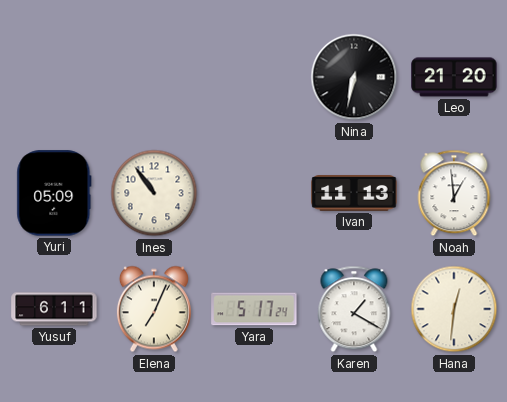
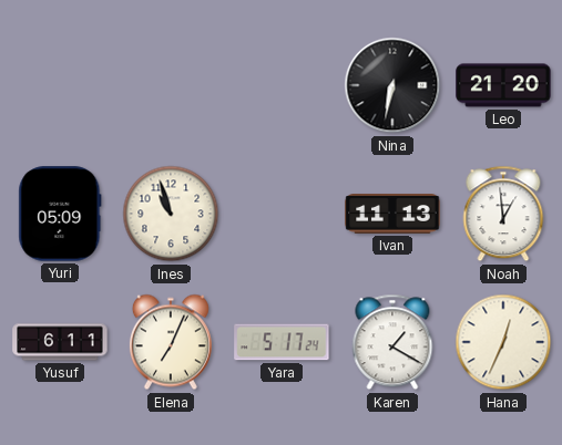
Ines: 10:54 -> 10:57 (171, 214)
Hana: 12:31 -> 12:34 (503, 342)
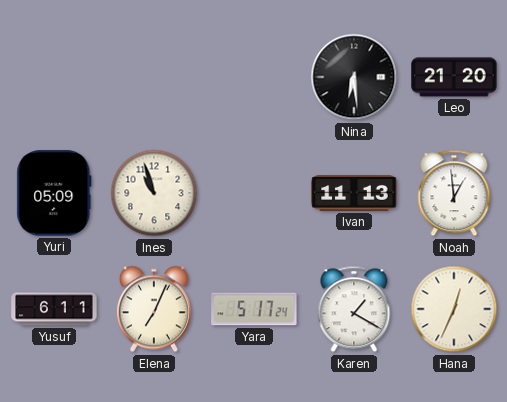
Nina: 6:32 -> 6:29 (354, 77)
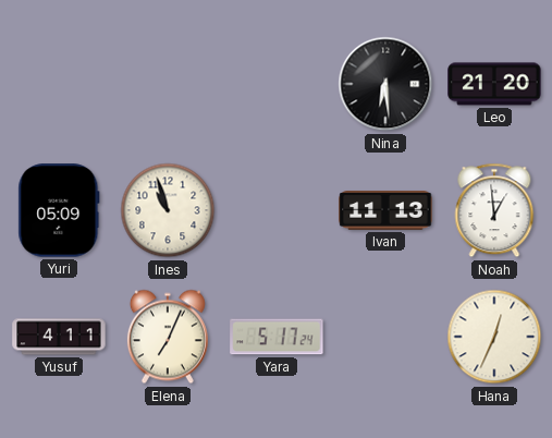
Yusuf: 6:11 -> 4:11 (59, 337)
Karen: 1:20 -> none (354, 309)
